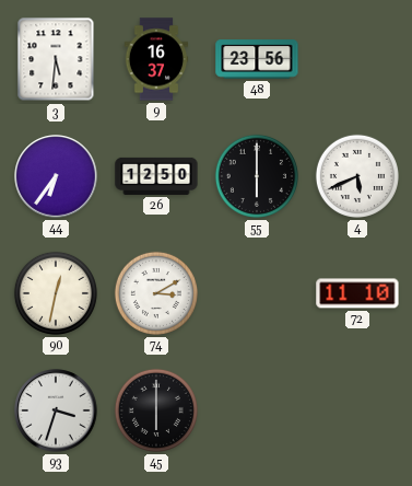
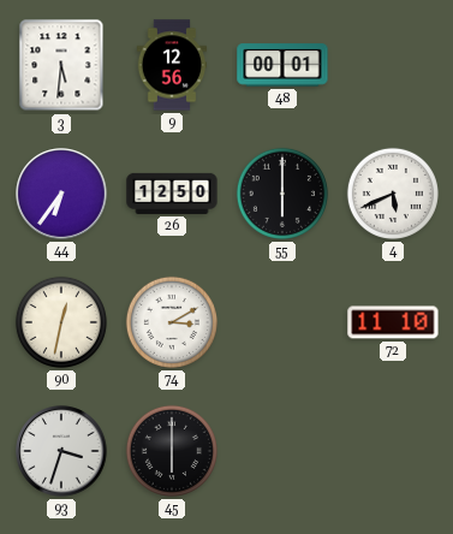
9: 16:37 -> 12:56 (172, 65)
48: 23:56 -> 00:01 (282, 65)
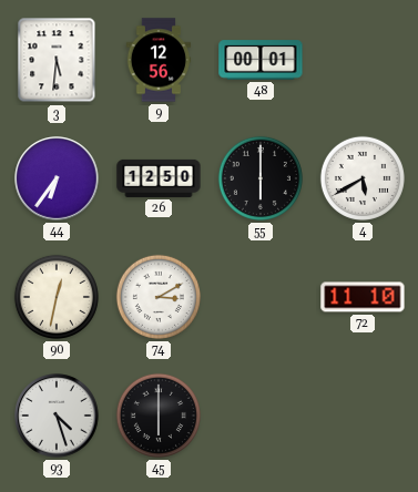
4: 5:41 -> 5:40 (363, 178)
93: 3:33 -> 4:27 (57, 416)
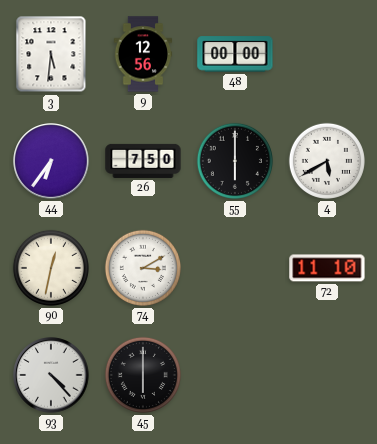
48: 00:01 -> 00:00 (235, 54)
26: 12:50 -> 7:50 (143, 161)
93: 4:27 -> 4:23 (51, 375)
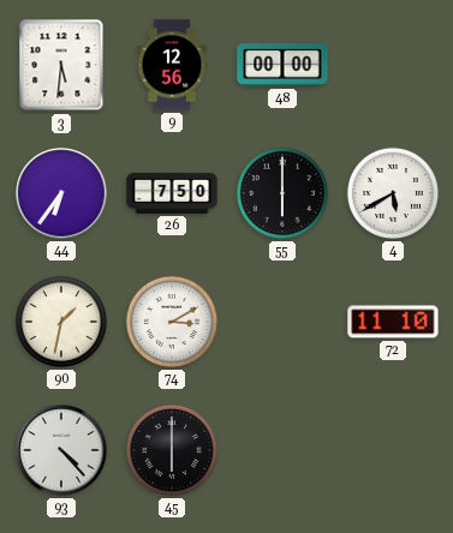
90: 12:32 -> 1:32 (61, 322)
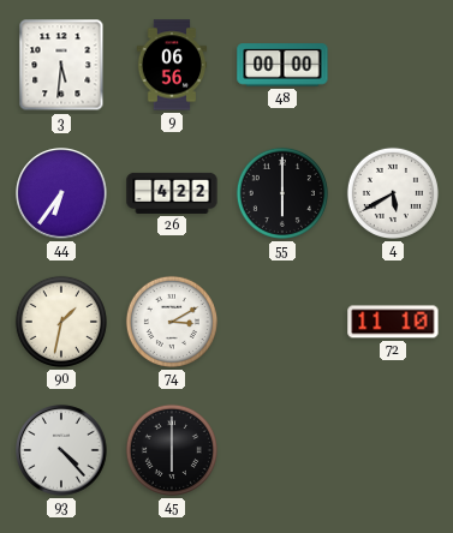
9: 12:56 -> 06:56 (172, 65)
26: 7:50 -> 4:22 (172, 193)
